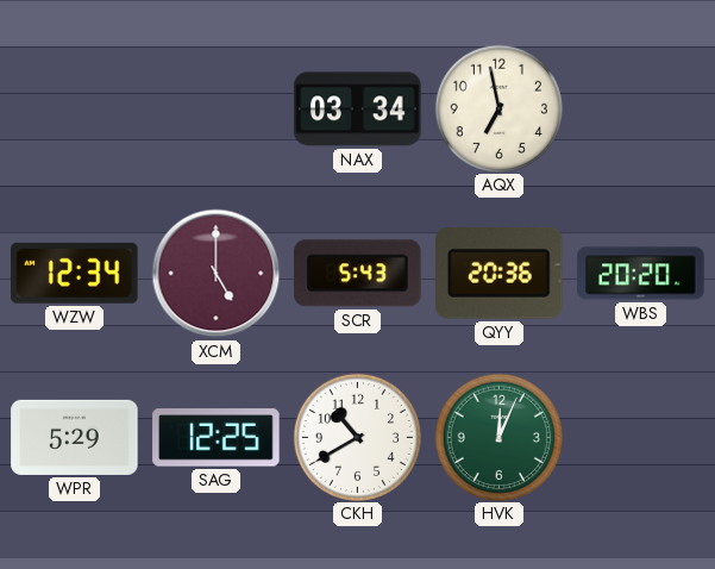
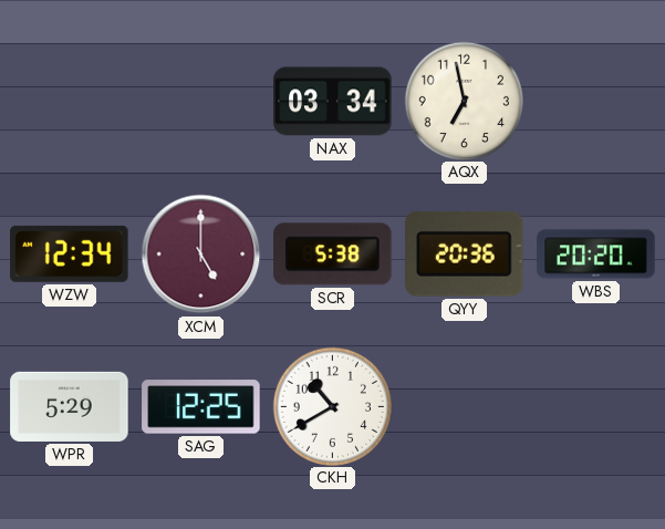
SCR: 5:43 -> 5:38 (333, 255)
HVK: 12:04 -> none (498, 437)
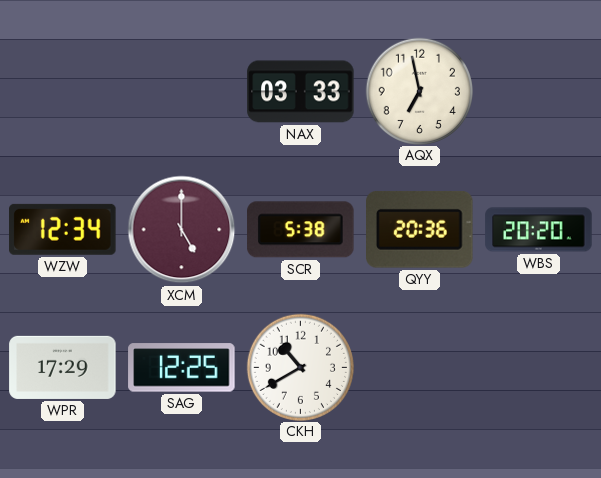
NAX: 03:34 -> 03:33 (301, 92)
WPR: 5:29 -> 17:29 (63, 367)
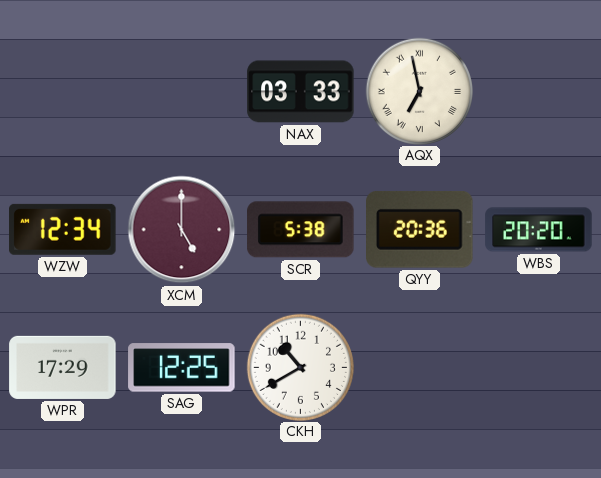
AQX numerals: Arabic -> Roman (419, 91)
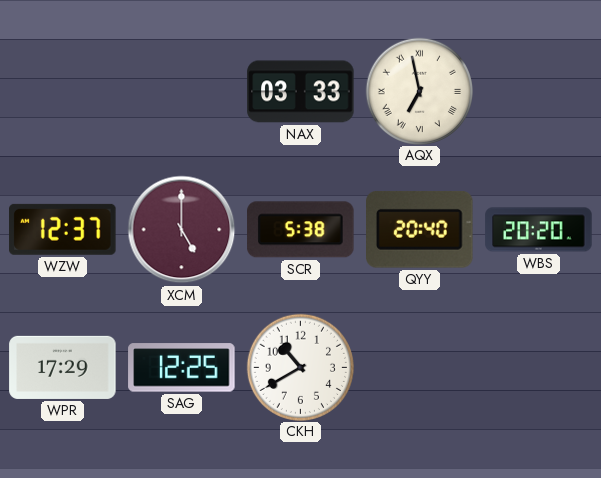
WZW: 12:34 -> 12:37 (63, 229)
QYY: 20:36 -> 20:40 (420, 229)
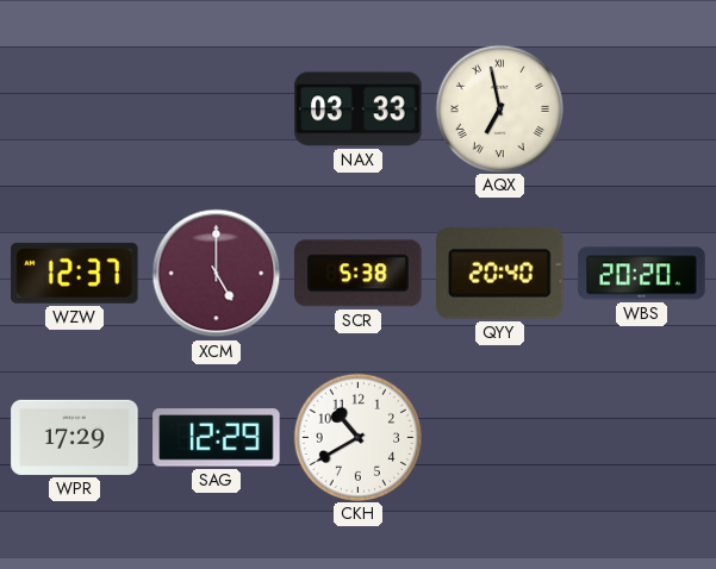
SAG: 12:25 -> 12:29 (217, 438)
